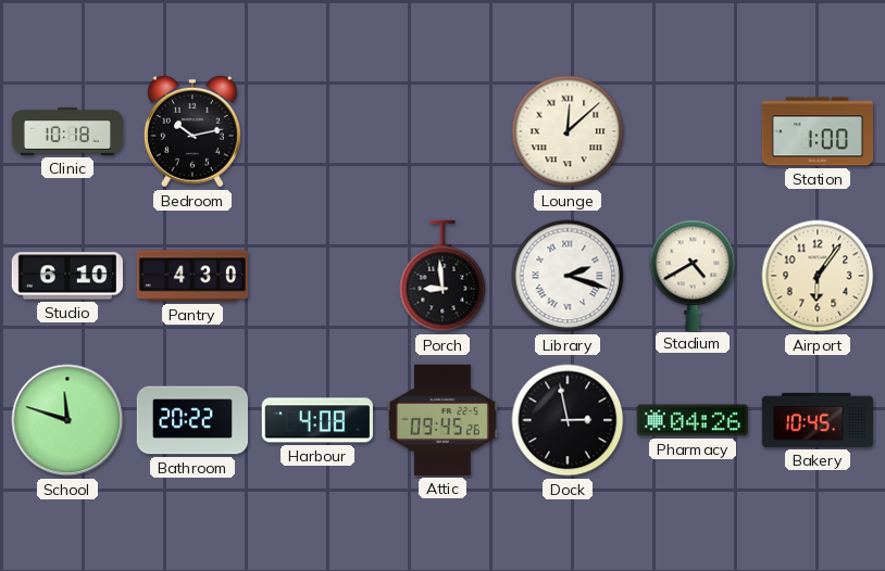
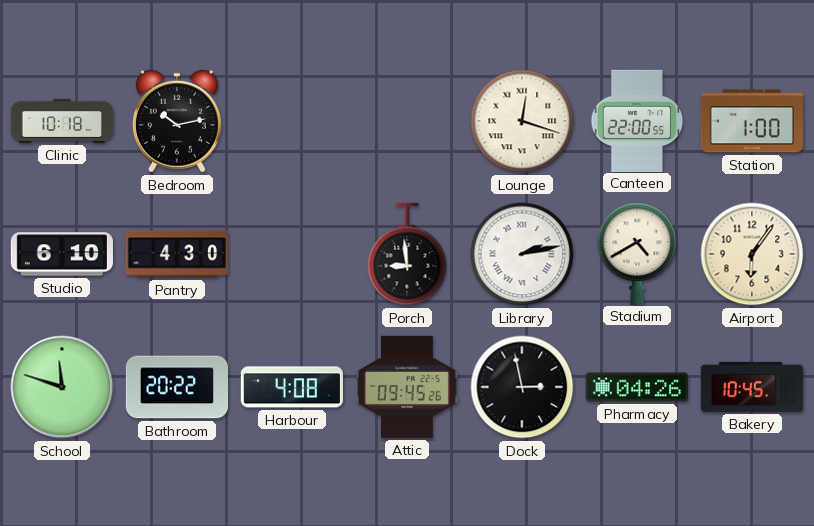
Lounge: 12:08 -> 12:18 (522, 121)
Canteen: none -> 22:00 (637, 120)
Library: 2:18 -> 2:13 (522, 254)
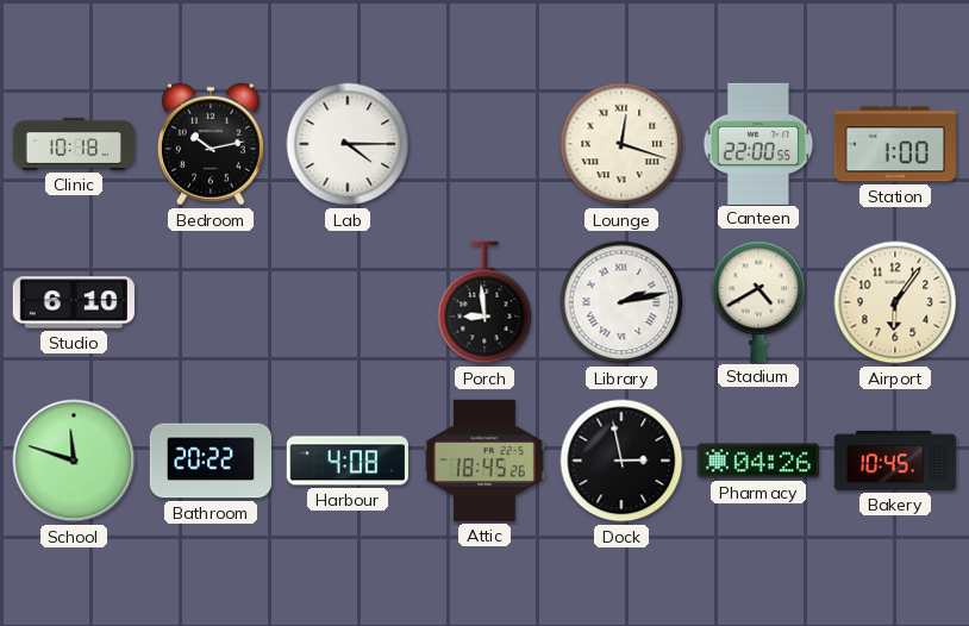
Lab: none -> 4:15 (348, 144)
Pantry: 4:30 -> none (176, 254)
Attic: 09:45 -> 18:45 (484, 461)
